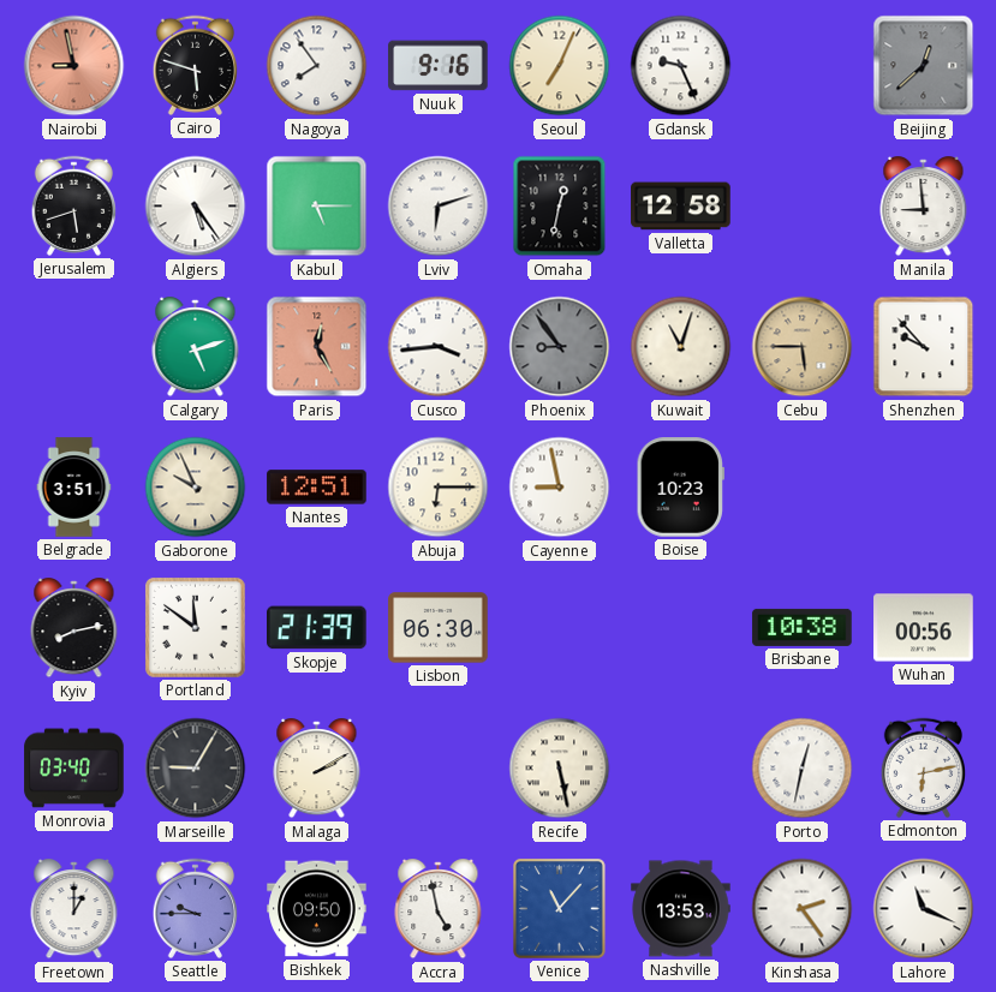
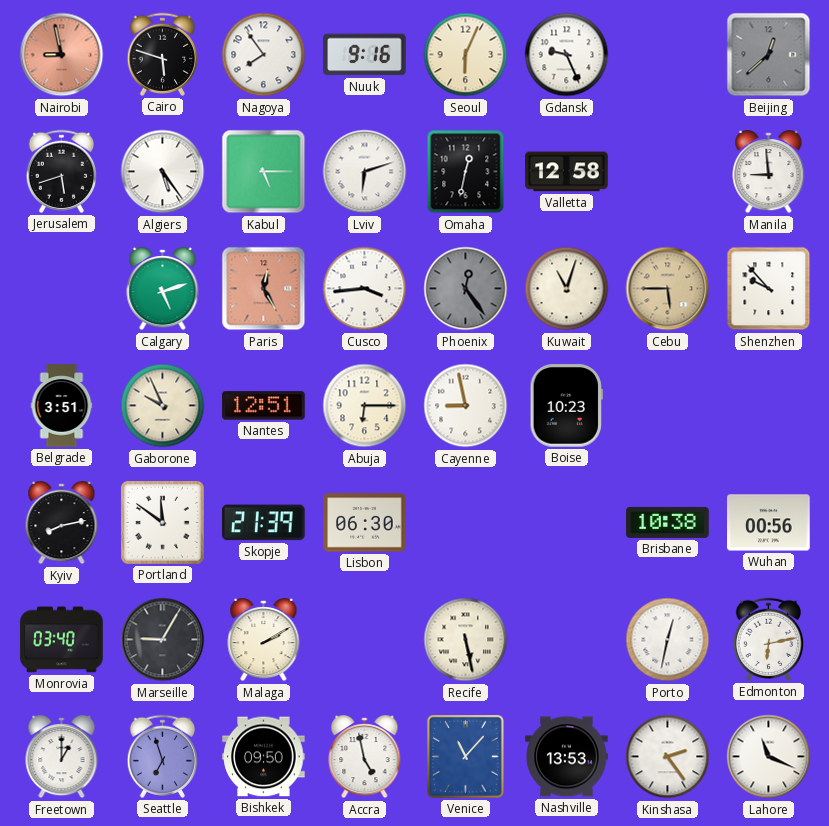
Seoul: 7:04 -> 6:04 (466, 55)
Phoenix: 8:54 -> 12:24 (466, 289)
Seattle: 9:45 -> 6:57 (162, 756)
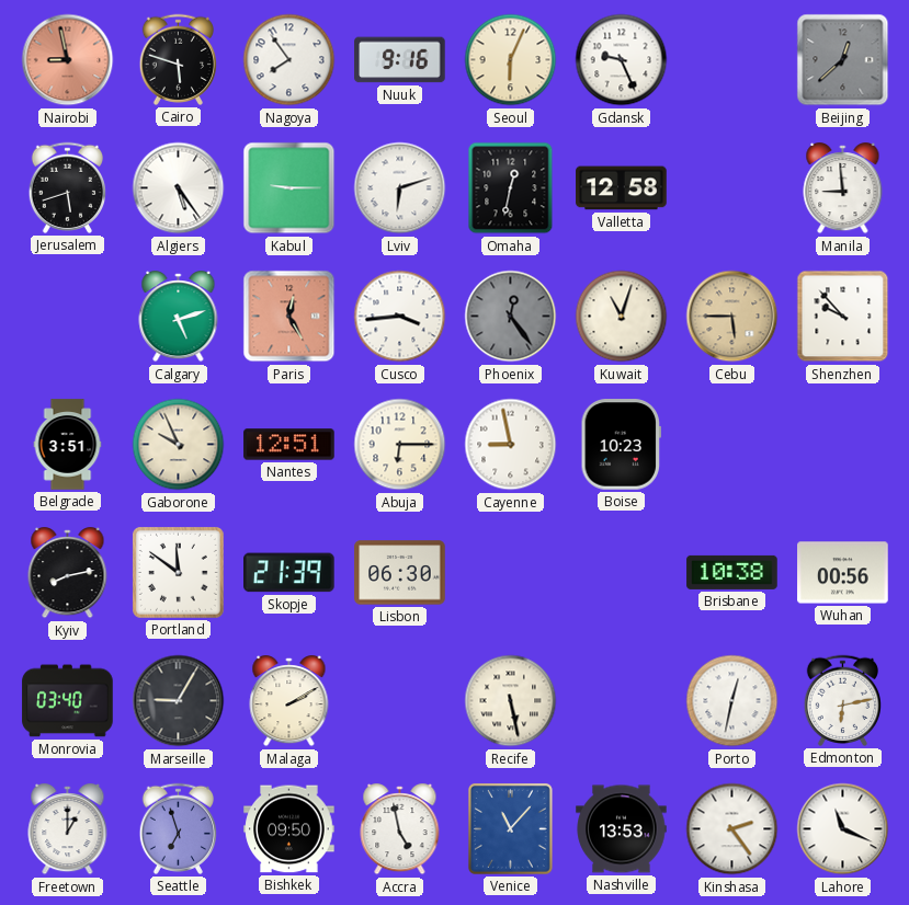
Kabul: 5:15 -> 9:15 (289, 188)
